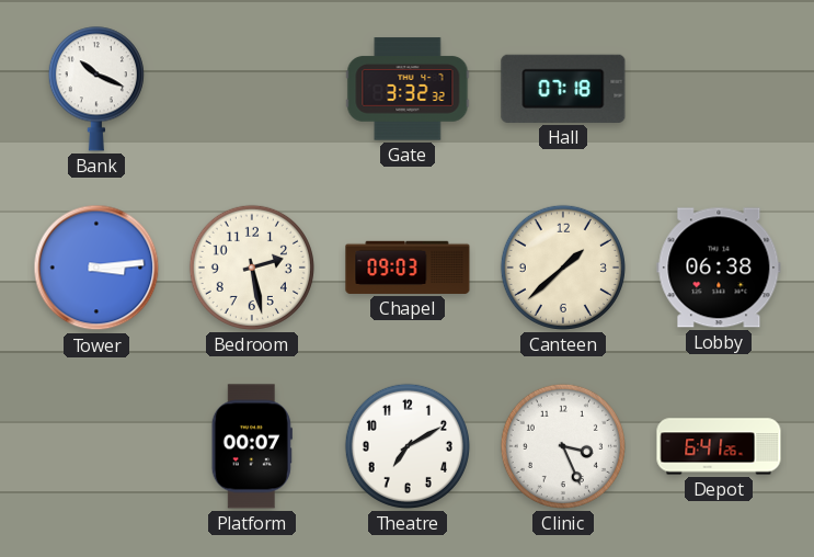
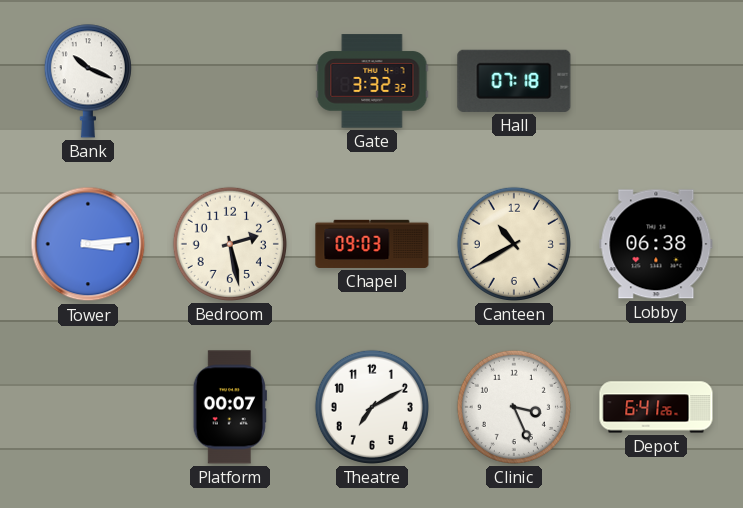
Canteen: 1:38 -> 10:40 (514, 244)
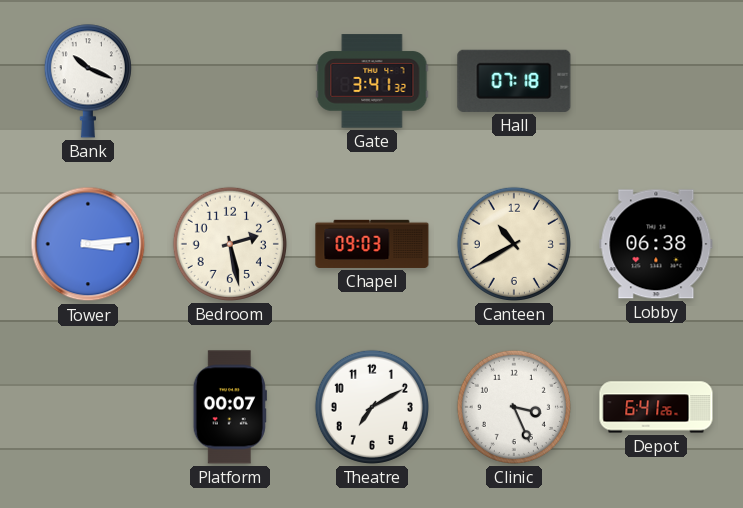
Gate: 3:32 -> 3:41 (372, 81)
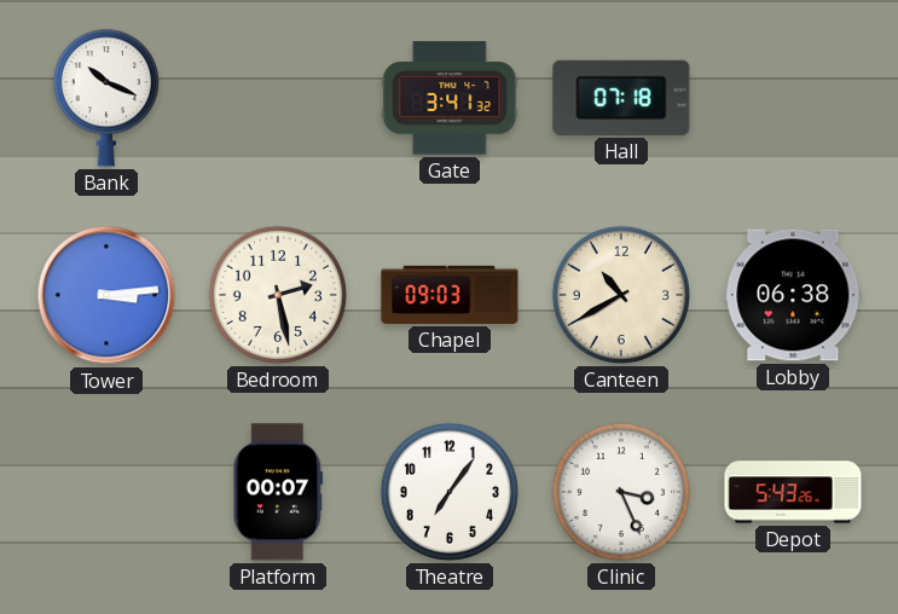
Theatre: 7:10 -> 7:06 (450, 492)
Depot: 6:41 -> 5:43 (793, 492)
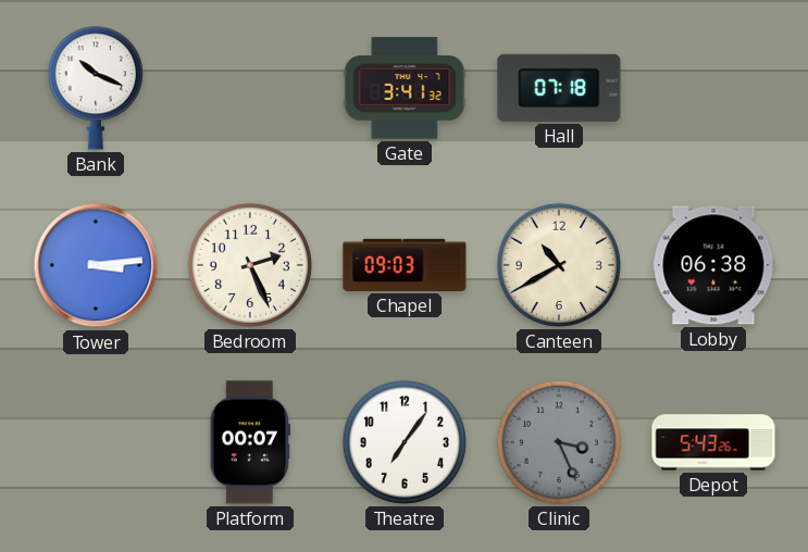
Bedroom: 2:28 -> 2:26 (250, 265)
Clinic dial: white -> grey (559, 442)
